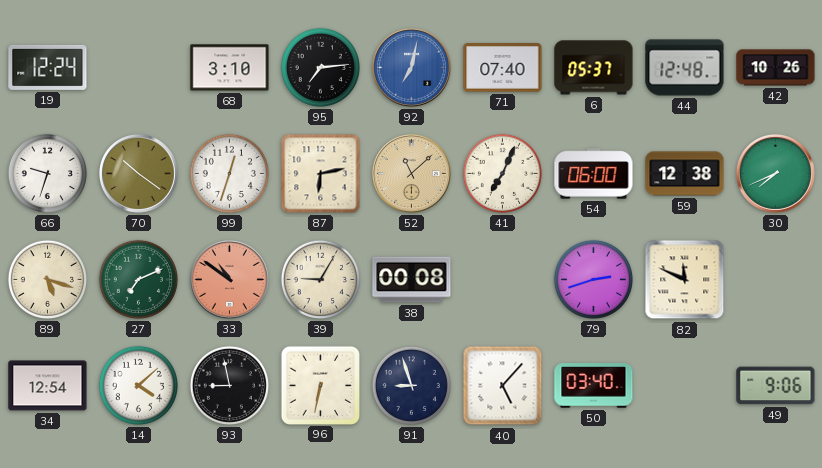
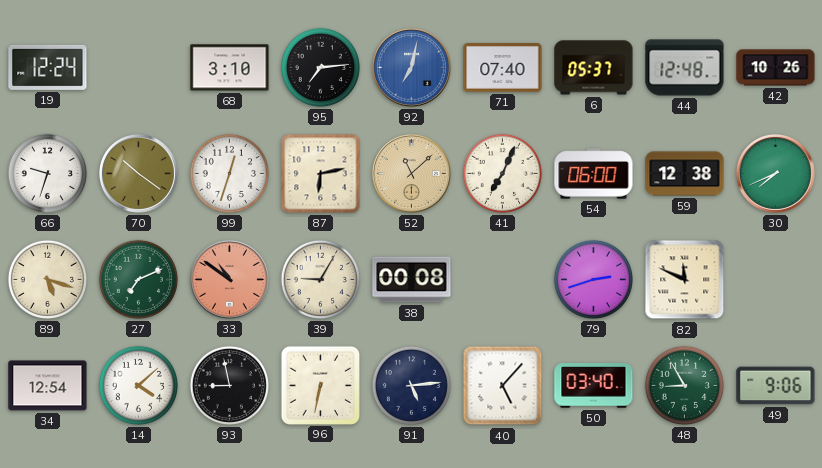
91: 8:57 -> 5:14 (411, 385)
48: none -> 8:55 (684, 385)
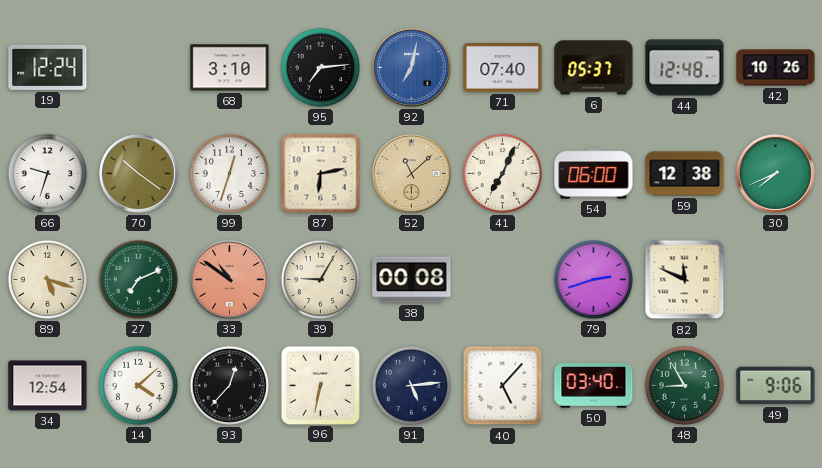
93: 8:58 -> 12:37 (229, 385)
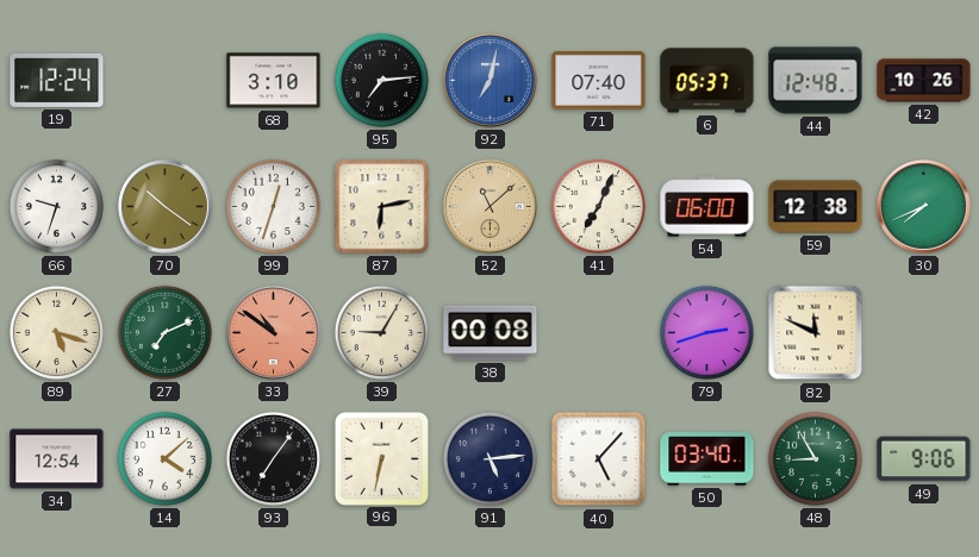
93: 12:37 -> 7:06 (273, 458)
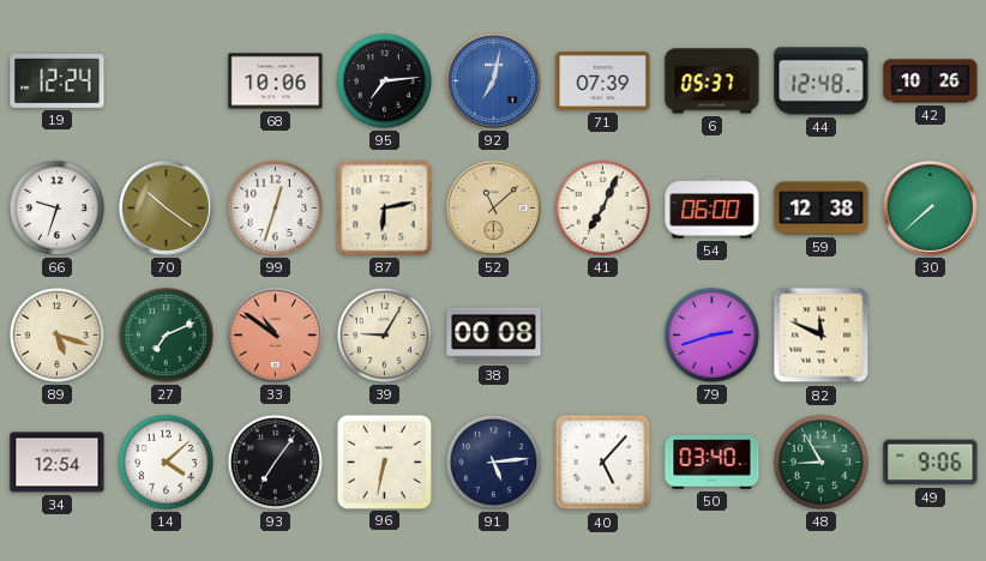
68: 3:10 -> 10:06 (276, 82)
71: 07:40 -> 07:39 (603, 82)
30: 7:41 -> 7:38 (930, 207)
